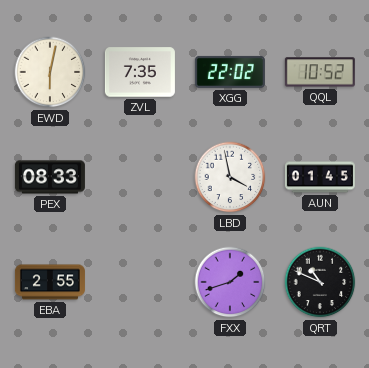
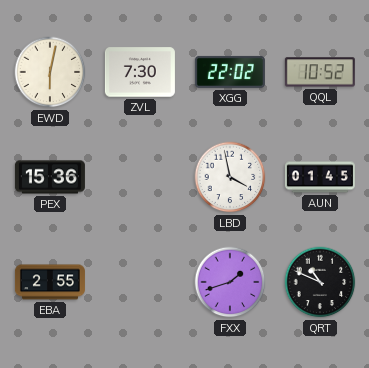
ZVL: 7:35 -> 7:30 (140, 72)
PEX: 08:33 -> 15:36 (50, 177)
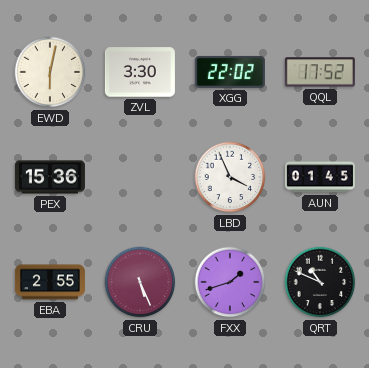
ZVL: 7:30 -> 3:30 (140, 72)
QQL: 10:52 -> 17:52 (320, 72)
LBD: 3:58 -> 3:56 (230, 177)
CRU: none -> 5:26 (140, 282)
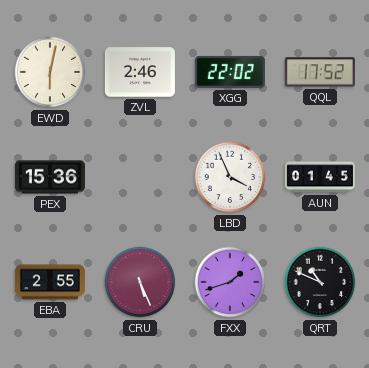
ZVL: 3:30 -> 2:46 (140, 72)
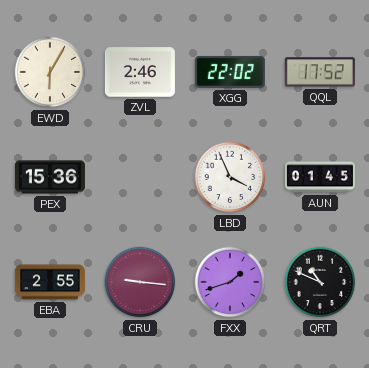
EWD: 6:02 -> 6:05 (50, 72)
CRU: 5:26 -> 9:16 (140, 282)
